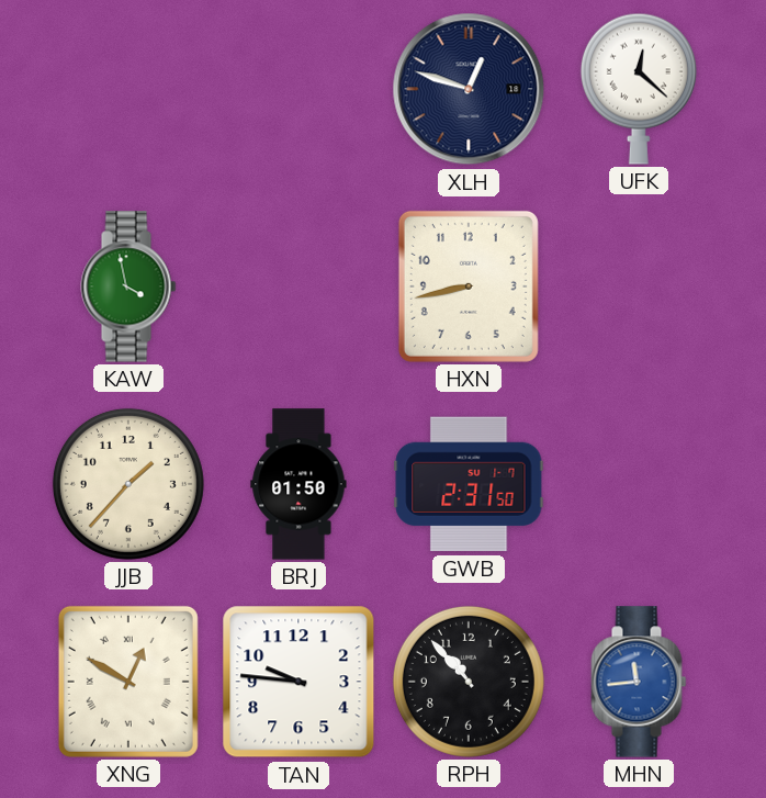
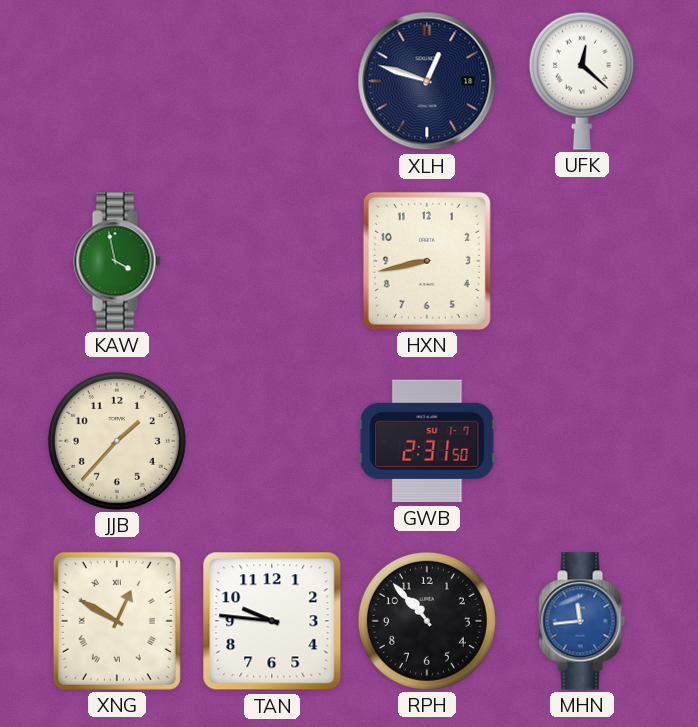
BRJ: 01:50 -> none (298, 484)
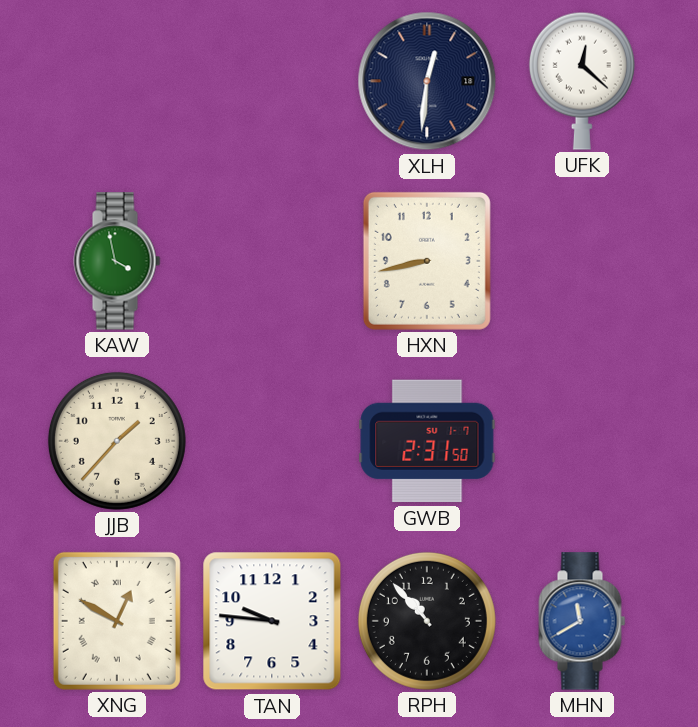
XLH: 12:48 -> 12:31 (427, 81)
MHN: 11:44 -> 11:40 (582, 621)
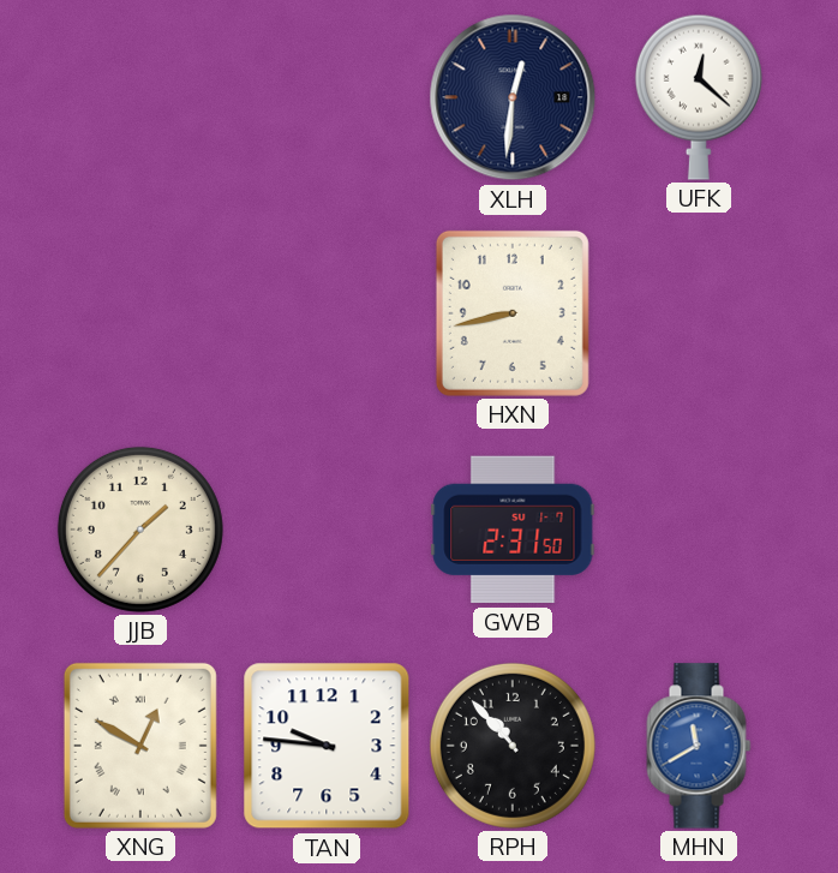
KAW: 3:58 -> none (117, 261)
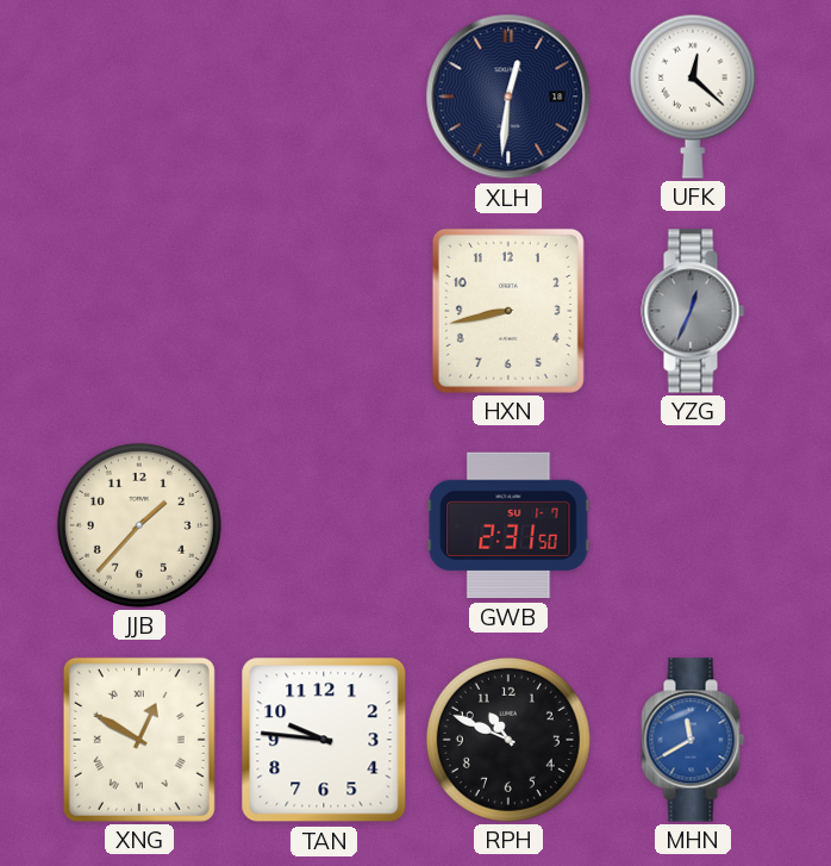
YZG: none -> 12:34 (693, 311)
RPH: 10:53 -> 10:49 (508, 740)
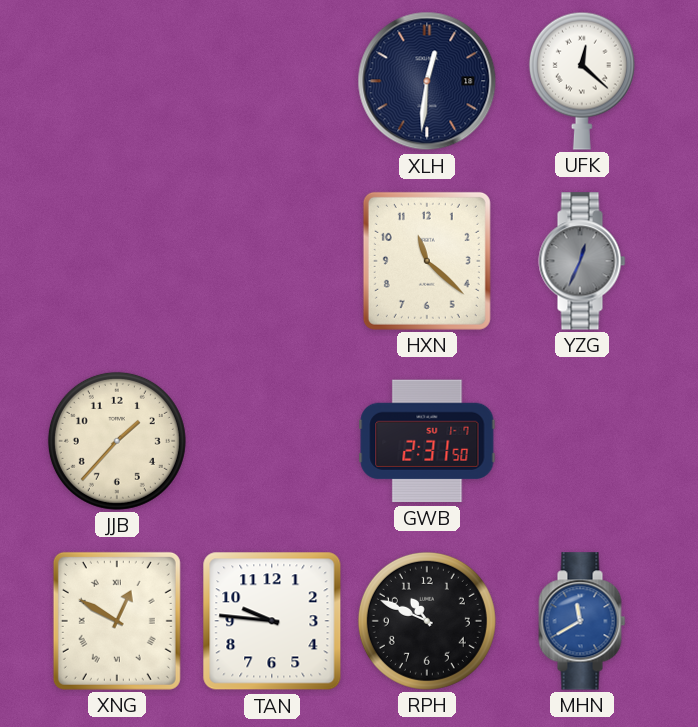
HXN: 8:43 -> 11:22 (427, 261)
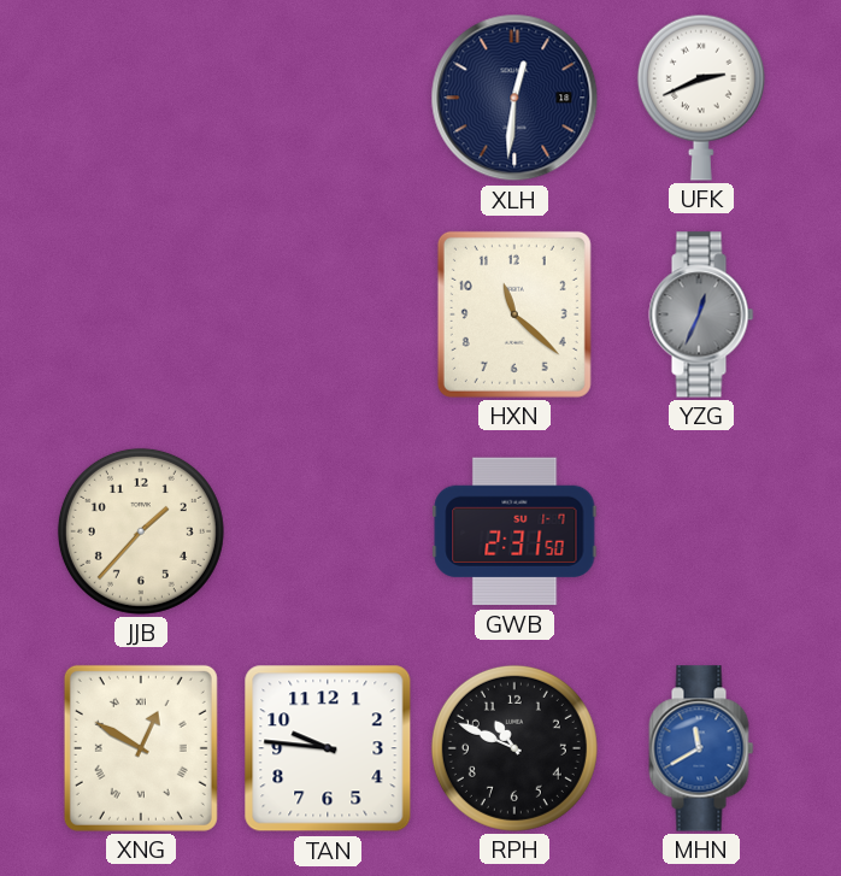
UFK: 12:22 -> 2:41 (701, 98)
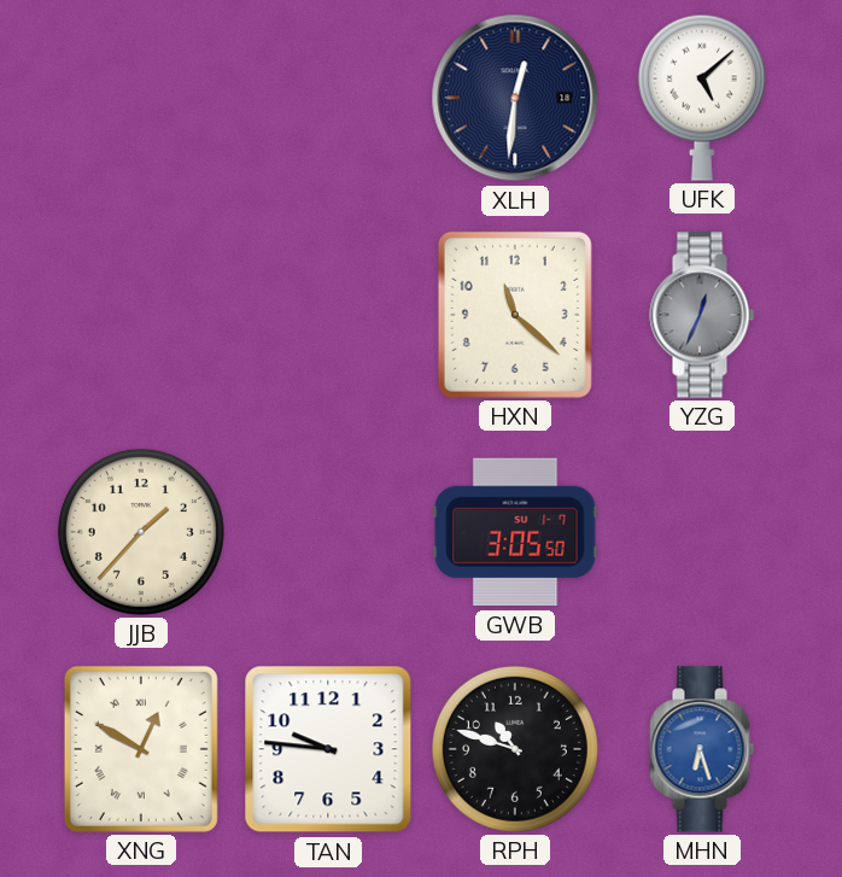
UFK: 2:41 -> 5:08 (702, 98)
GWB: 2:31 -> 3:05 (515, 532)
RPH: 10:49 -> 10:48 (515, 749)
MHN: 11:40 -> 6:27 (702, 749)
